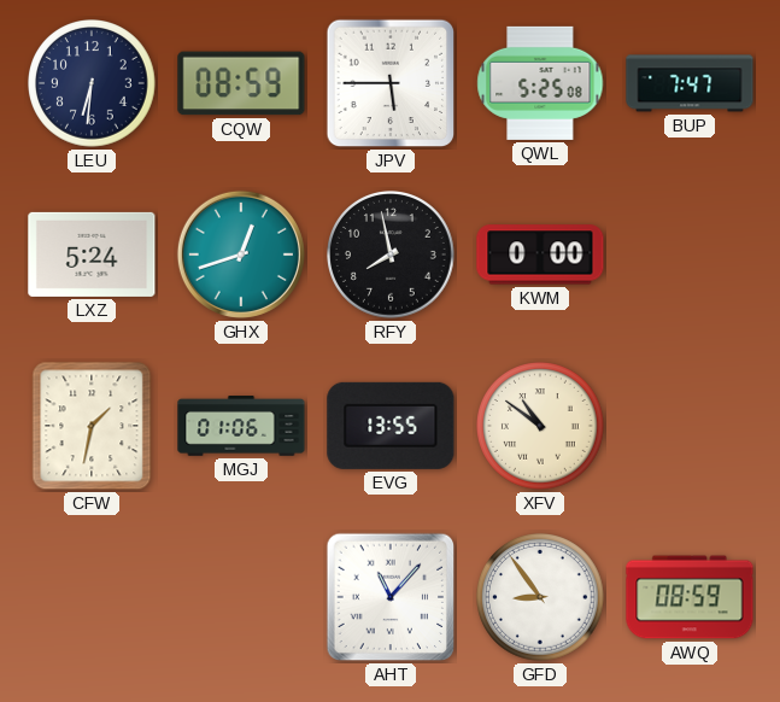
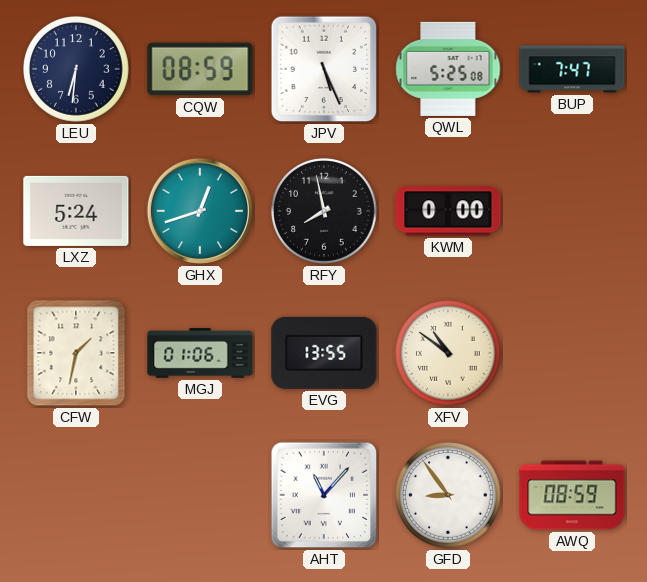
JPV: 5:45 -> 5:26 (324, 69)
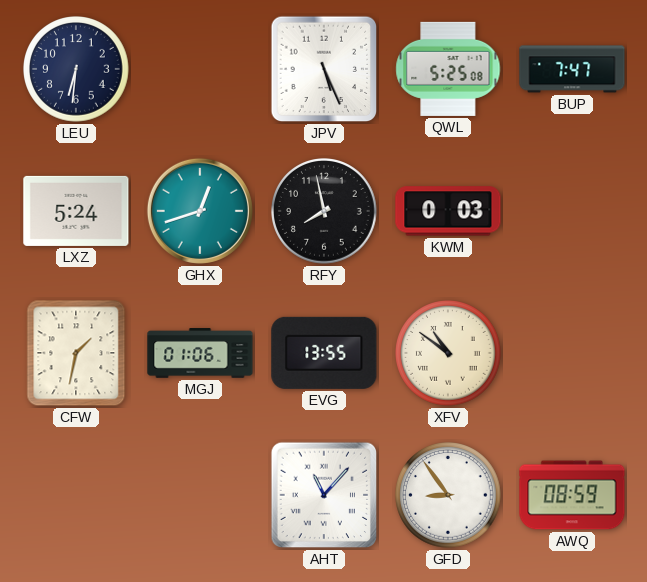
CQW: 08:59 -> none (200, 69)
KWM: 0:00 -> 0:03 (448, 211)
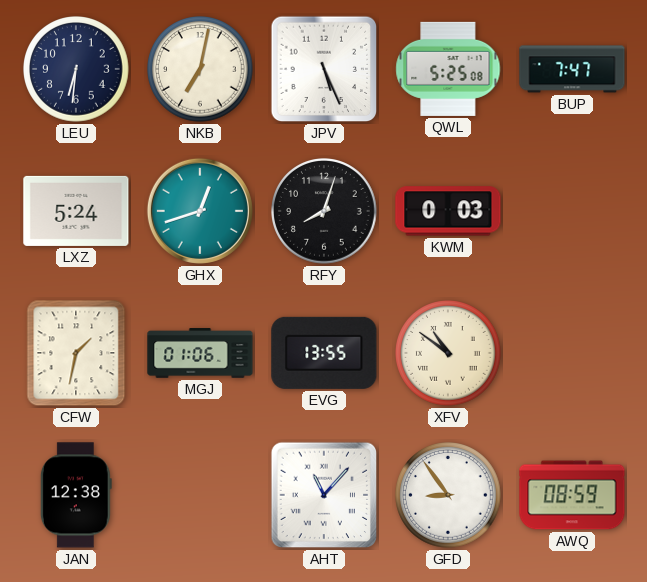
NKB: none -> 7:02 (201, 70)
RFY: 7:58 -> 8:03 (325, 212)
JAN: none -> 12:38 (76, 495)
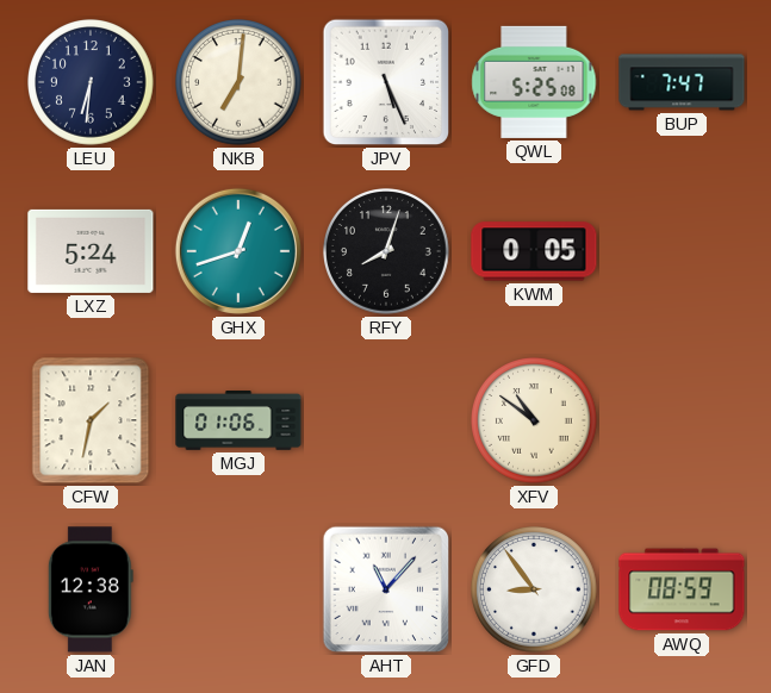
NKB: 7:02 -> 7:01 (240, 83)
KWM: 0:03 -> 0:05 (534, 251)
EVG: 13:55 -> none (324, 353)
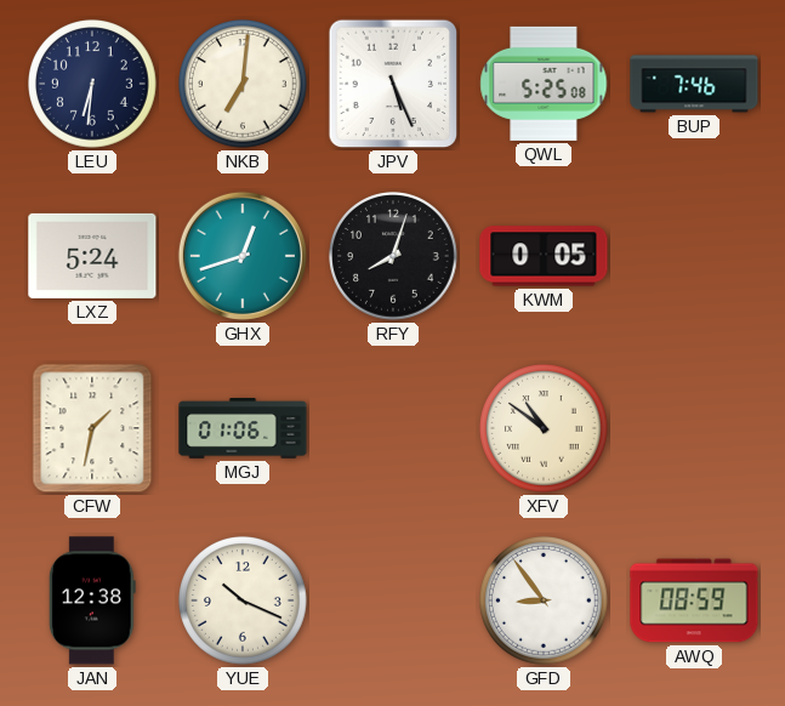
BUP: 7:47 -> 7:46 (694, 84)
YUE: none -> 10:19 (244, 602)
AHT: 11:07 -> none (386, 589)
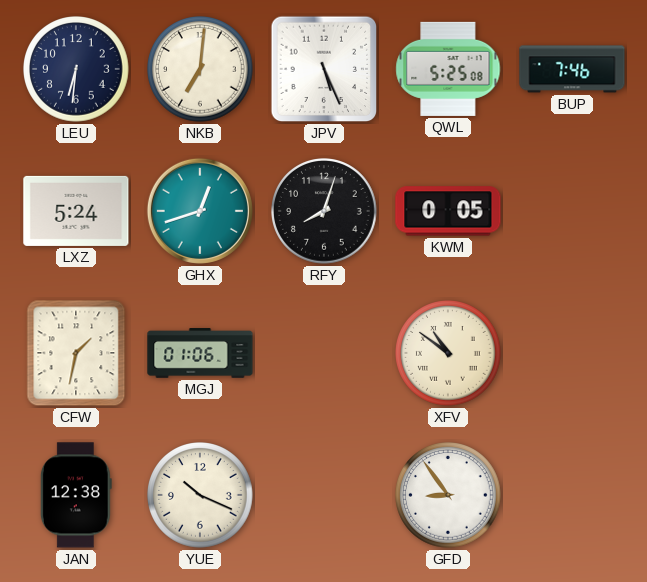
AWQ: 08:59 -> none (694, 600)
